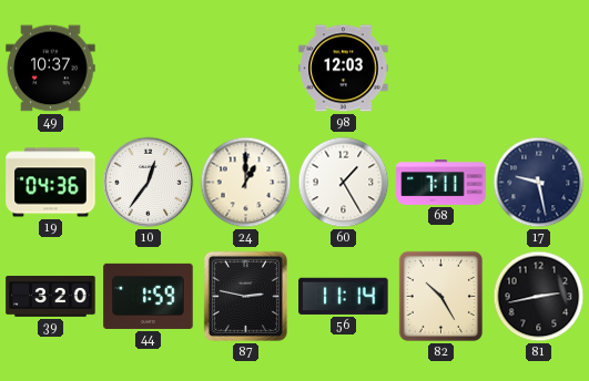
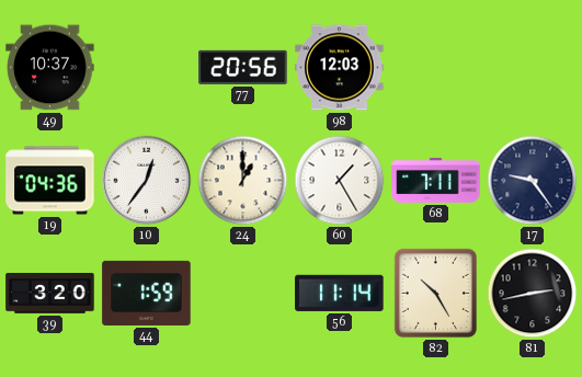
77: none -> 20:56 (243, 67)
17: 9:28 -> 9:24 (533, 181)
87: 2:47 -> none (245, 296)
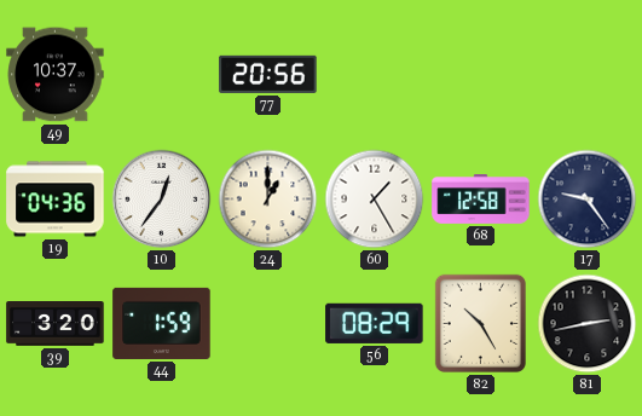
98: 12:03 -> none (340, 68)
68: 7:11 -> 12:58 (481, 200)
56: 11:14 -> 08:29 (375, 323)
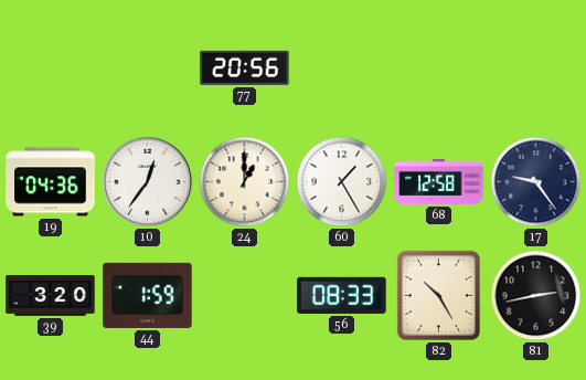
49: 10:37 -> none (56, 75)
56: 08:29 -> 08:33 (342, 295)
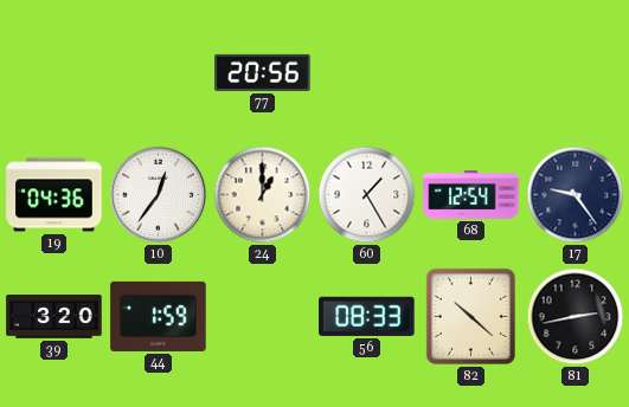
68: 12:58 -> 12:54 (471, 195)
82: 10:25 -> 10:22 (470, 316)
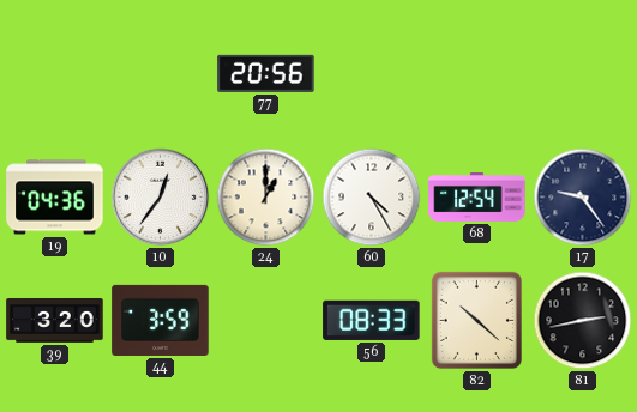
60: 1:25 -> 4:25 (372, 198)
44: 1:59 -> 3:59 (161, 320)
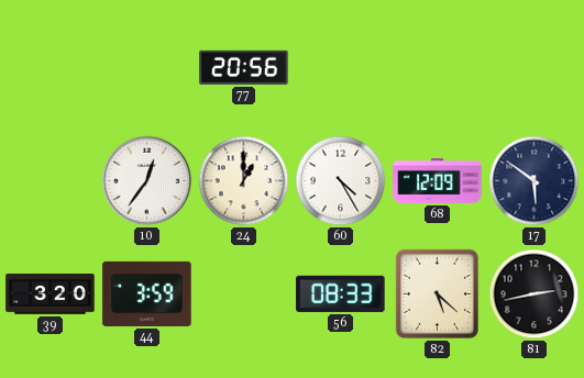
19: 04:36 -> none (55, 198)
68: 12:54 -> 12:09 (438, 181)
17: 9:24 -> 5:51 (535, 181)
82: 10:22 -> 5:22 (437, 293)
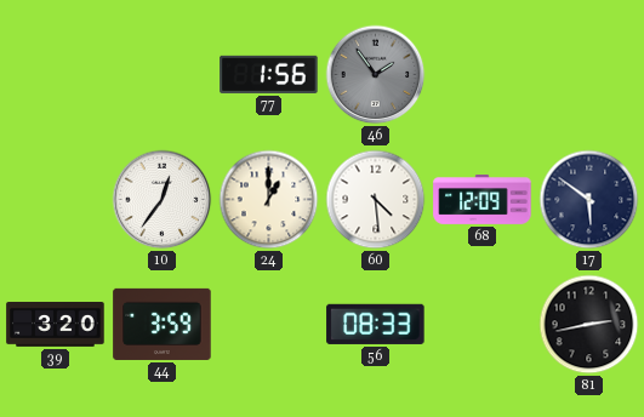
77: 20:56 -> 1:56 (269, 74)
46: none -> 1:54 (376, 75)
60: 4:25 -> 4:29 (376, 200)
82: 5:22 -> none (437, 293)
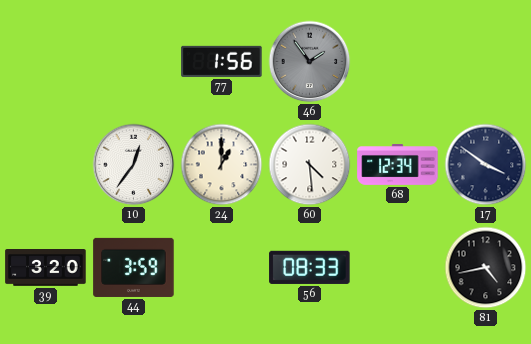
68: 12:09 -> 12:34 (398, 165)
17: 5:51 -> 3:51 (486, 165)
81: 2:43 -> 4:43 (486, 268)
